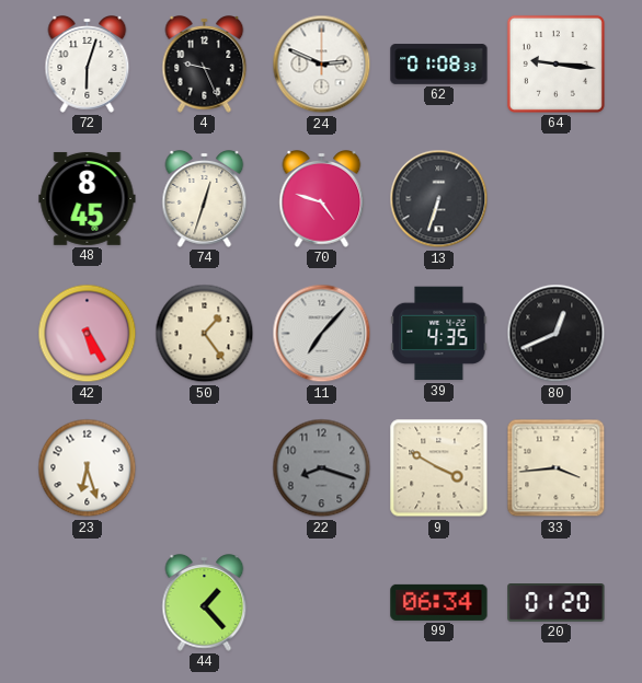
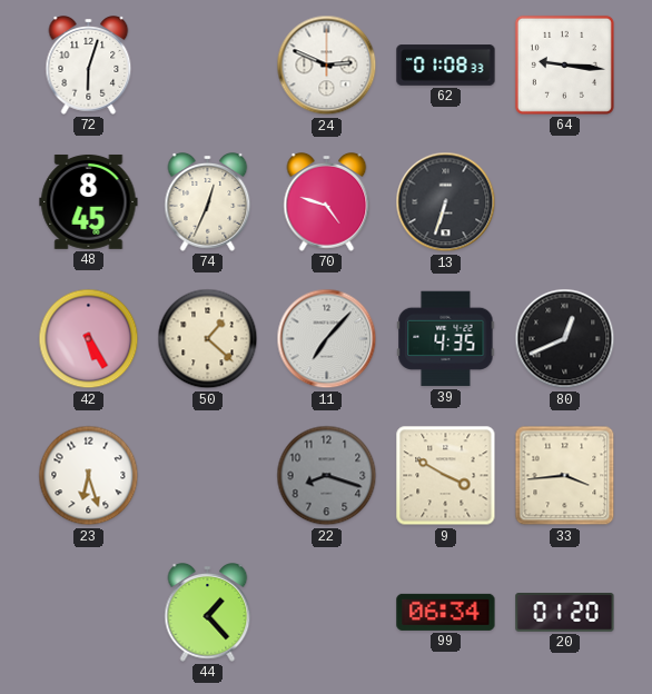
4: 9:26 -> none (205, 65)
74: 12:33 -> 12:34 (208, 202)
50: 1:24 -> 1:22 (208, 339)
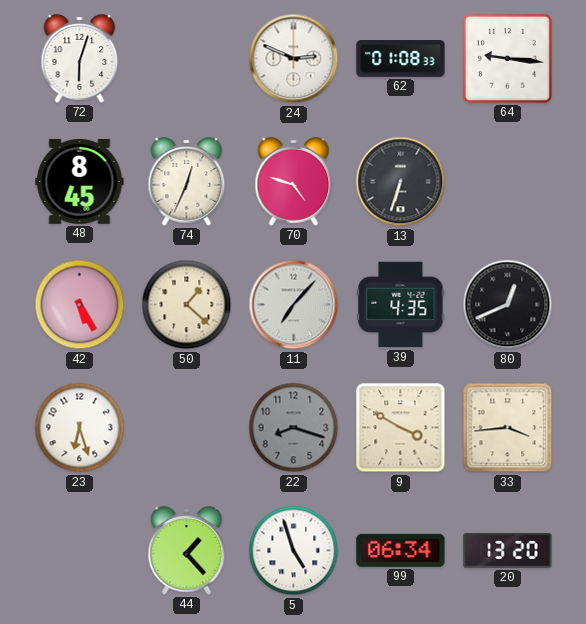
5: none -> 4:57 (294, 551)
20: 01:20 -> 13:20 (508, 551)
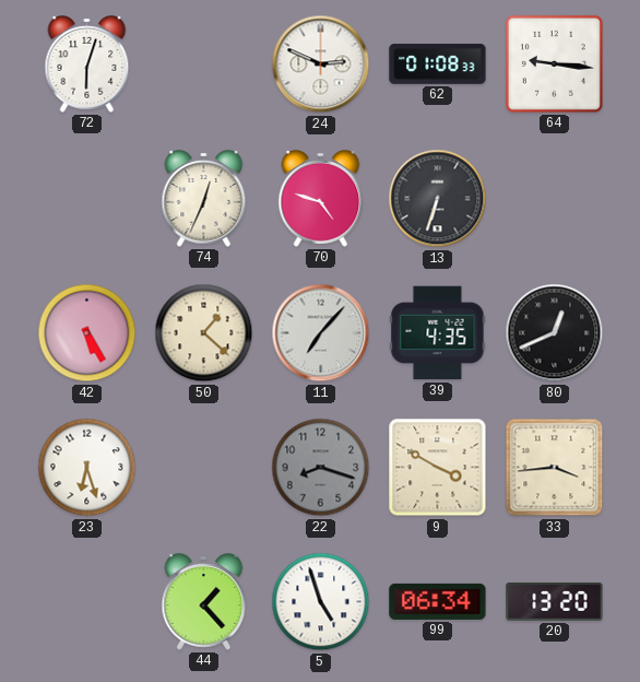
48: 8:45 -> none (80, 181)
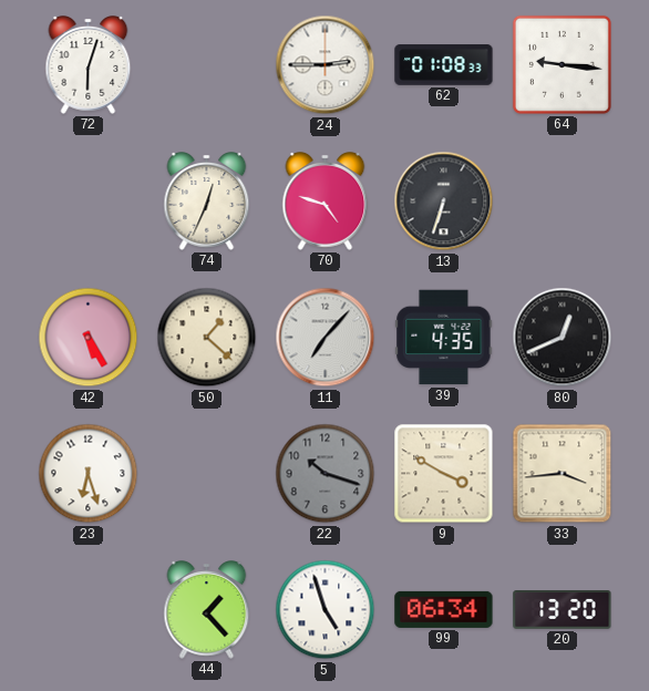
24: 2:49 -> 2:45 (326, 65)
22: 8:18 -> 10:18 (326, 474)
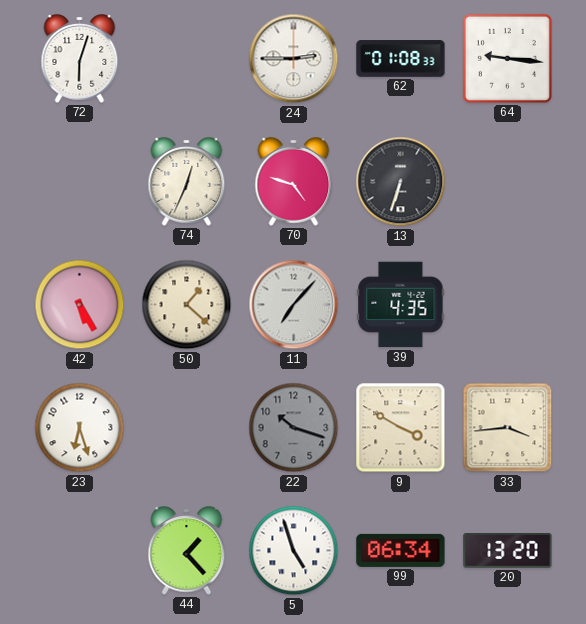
80: 12:41 -> none (563, 338)
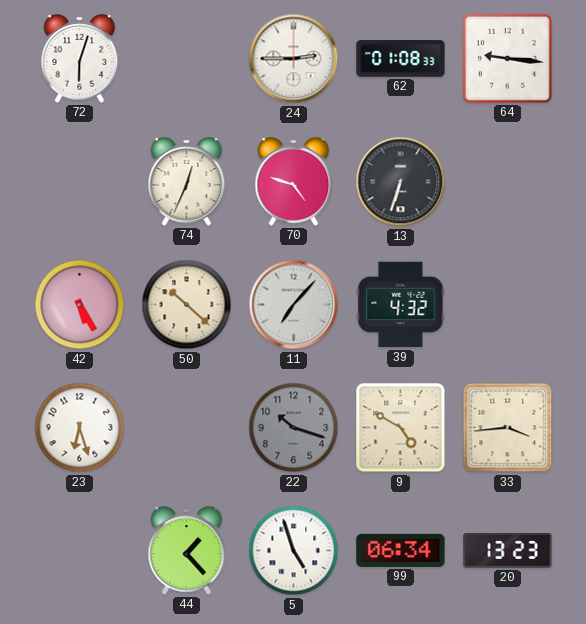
50: 1:22 -> 10:22 (187, 305)
39: 4:35 -> 4:32 (401, 305)
9: 3:50 -> 4:50 (401, 428)
20: 13:20 -> 13:23 (508, 551)
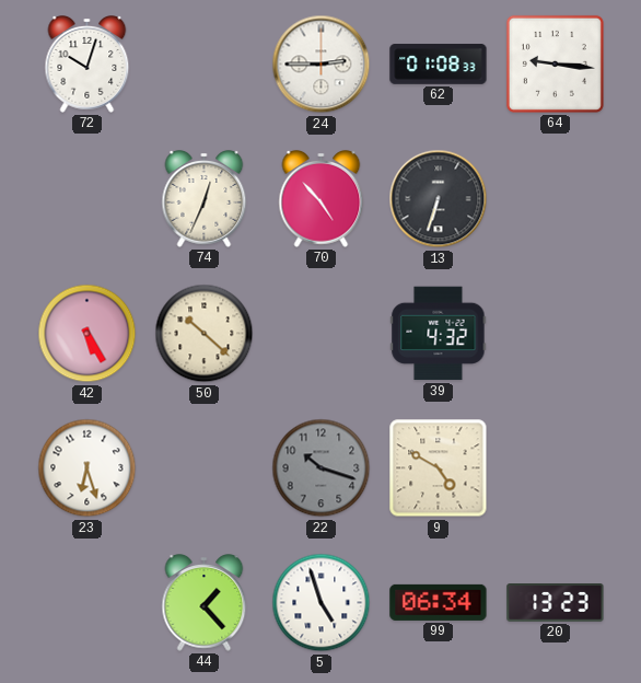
72: 6:03 -> 10:03 (88, 65)
70: 4:48 -> 4:53 (322, 199)
11: 7:07 -> none (294, 305)
33: 3:44 -> none (508, 428)
